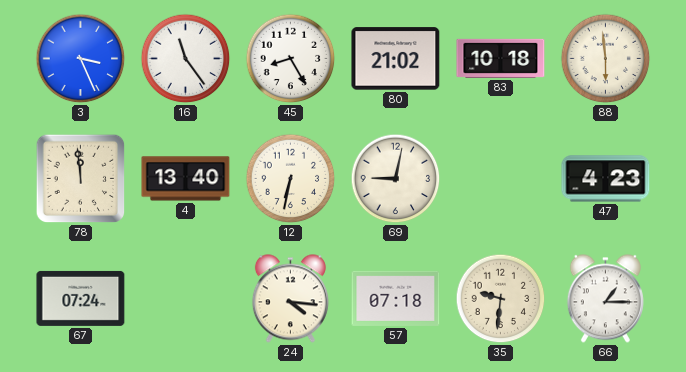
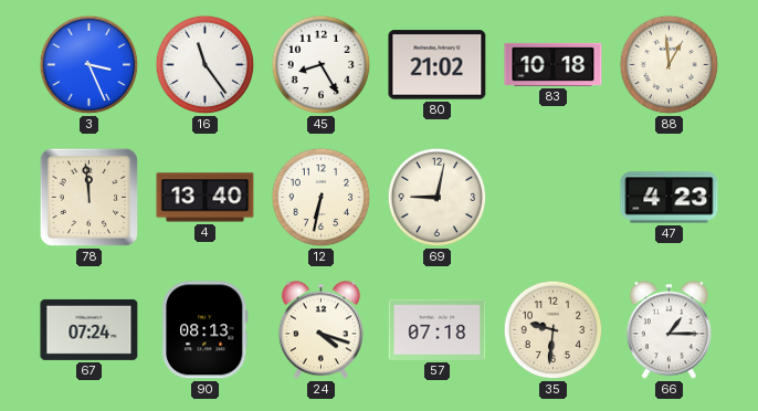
88: 5:59 -> 12:59 (670, 65)
90: none -> 08:13 (206, 330)
24: 4:16 -> 4:18 (320, 330)
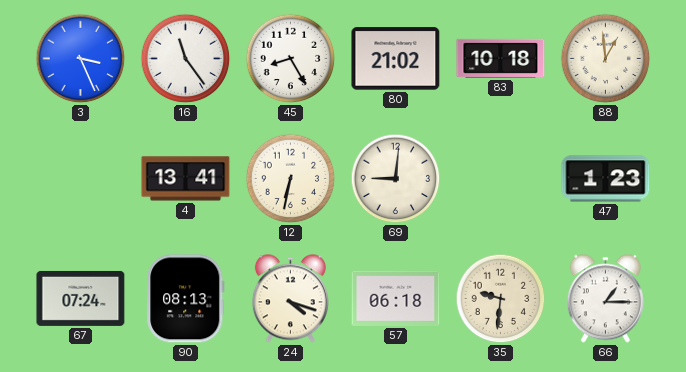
78: 11:59 -> none (90, 198)
4: 13:40 -> 13:41 (186, 179)
69: 9:02 -> 9:01 (396, 179)
47: 4:23 -> 1:23 (606, 179)
57: 07:18 -> 06:18 (396, 298)
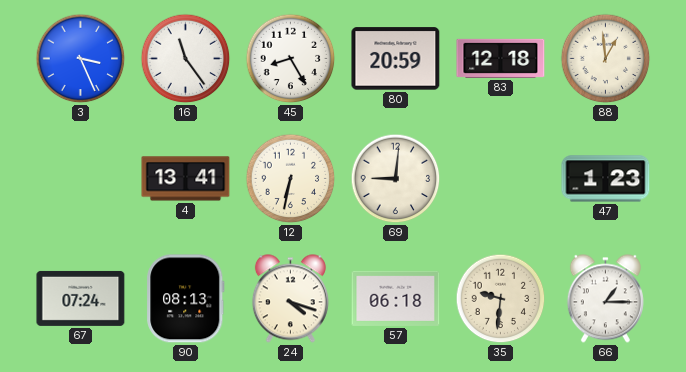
80: 21:02 -> 20:59 (396, 59)
83: 10:18 -> 12:18 (501, 58)
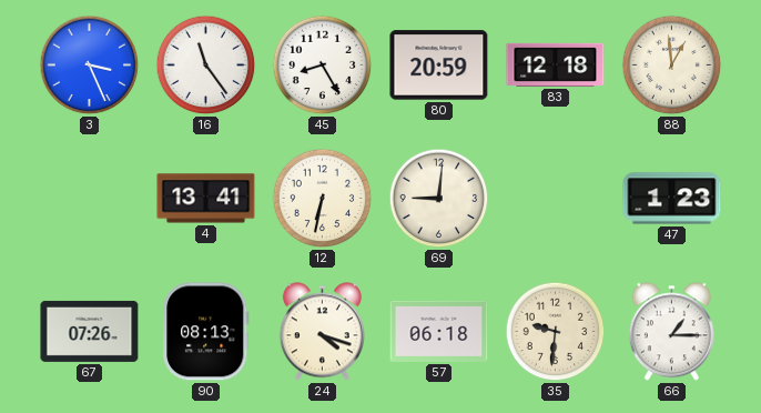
67: 07:24 -> 07:26 (90, 331)
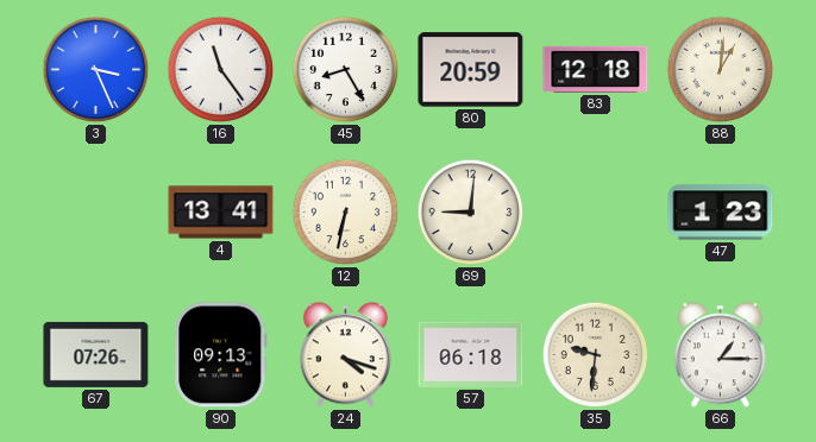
88: 12:59 -> 1:01 (721, 70)
90: 08:13 -> 09:13 (221, 355)
